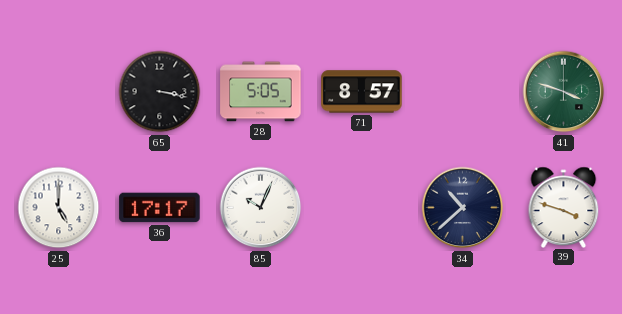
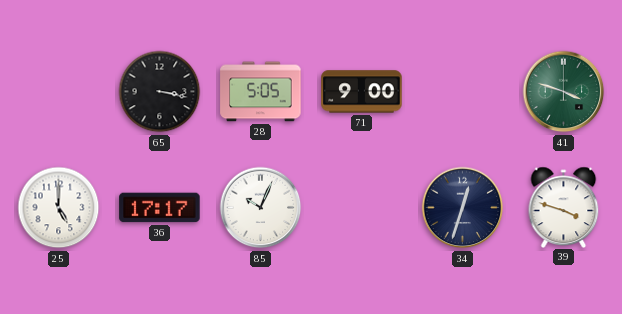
71: 8:57 -> 9:00 (362, 92)
34: 10:38 -> 12:33 (463, 208)
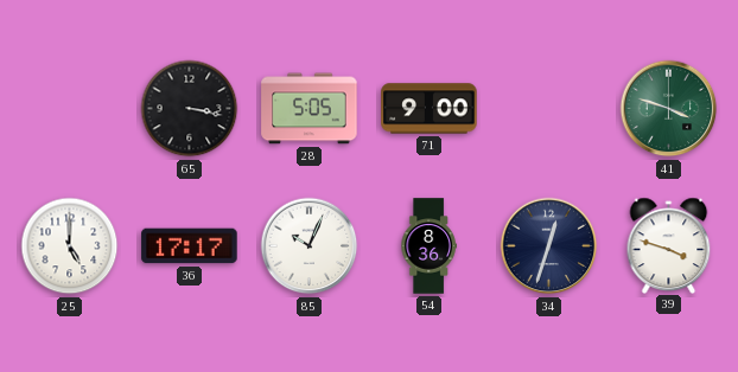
54: none -> 8:36 (428, 246)
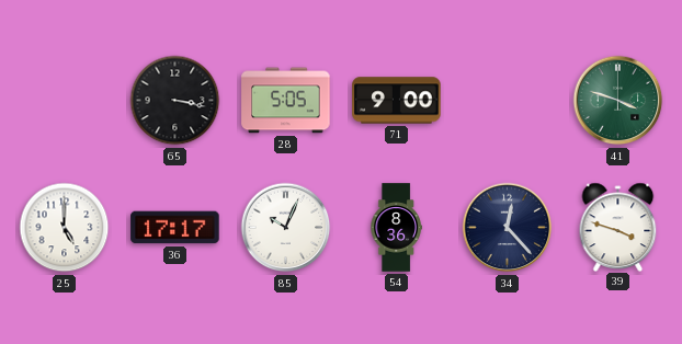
34: 12:33 -> 12:23 (508, 228)
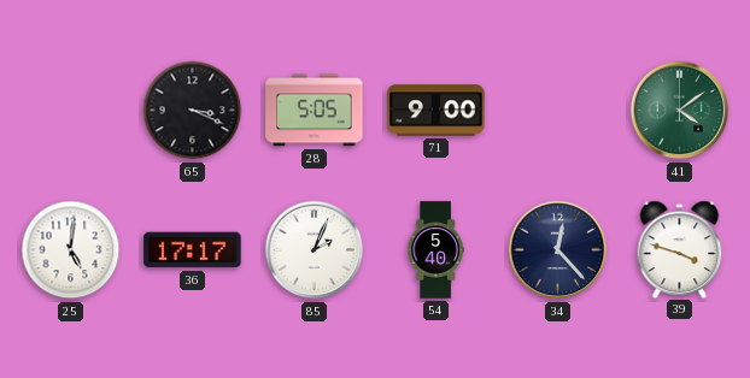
65: 3:17 -> 3:19 (193, 111)
41: 3:48 -> 4:09 (680, 111)
25: 5:00 -> 5:01 (71, 250)
85: 10:04 -> 2:04 (315, 250)
54: 8:36 -> 5:40 (435, 250)
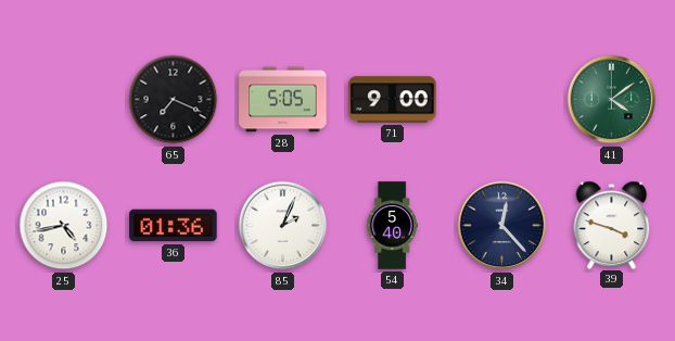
65: 3:19 -> 7:19 (174, 100)
25: 5:01 -> 4:43 (64, 226)
36: 17:17 -> 01:36 (174, 226)
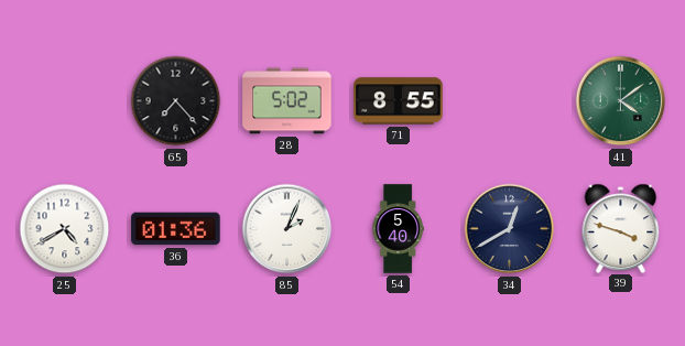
65: 7:19 -> 7:23 (176, 101)
28: 5:05 -> 5:02 (287, 101)
71: 9:00 -> 8:55 (399, 101)
25: 4:43 -> 4:40 (65, 229)
34: 12:23 -> 12:40 (510, 229)
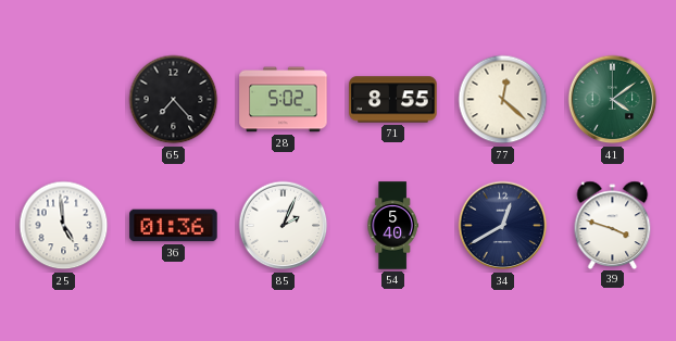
77: none -> 12:22 (503, 100)
25: 4:40 -> 4:59 (64, 226)
